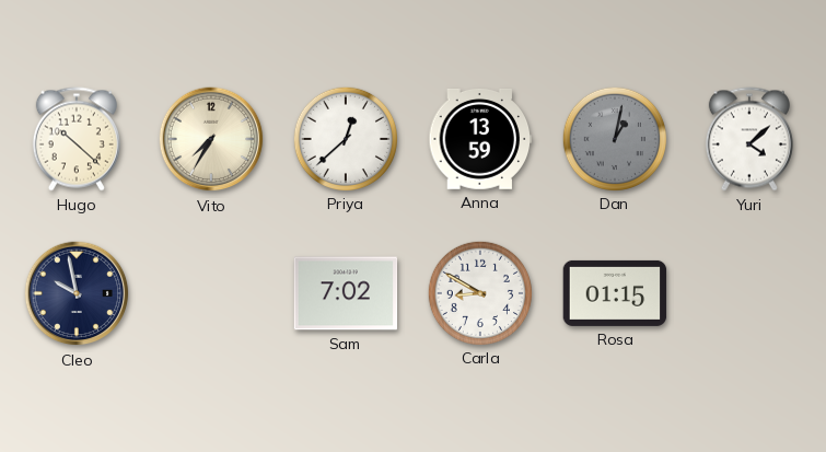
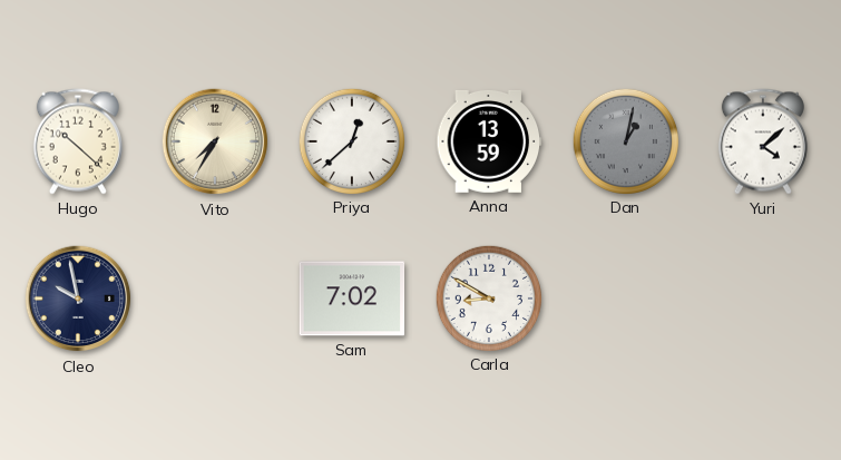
Rosa: 01:15 -> none (615, 293)
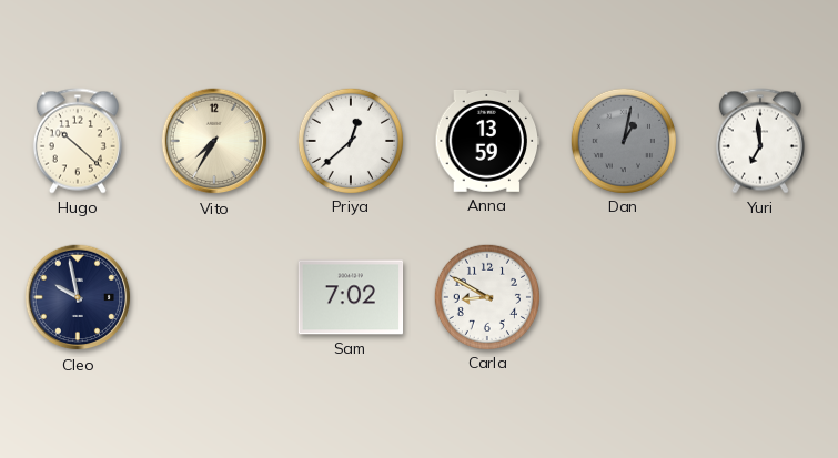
Yuri: 4:08 -> 6:59 (760, 141)
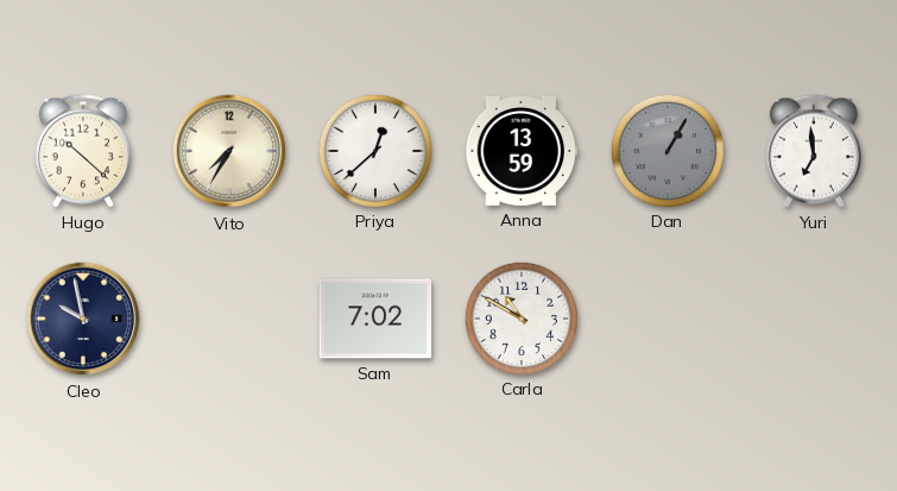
Dan: 1:02 -> 1:05 (667, 150)
Carla: 8:50 -> 10:50 (520, 317)
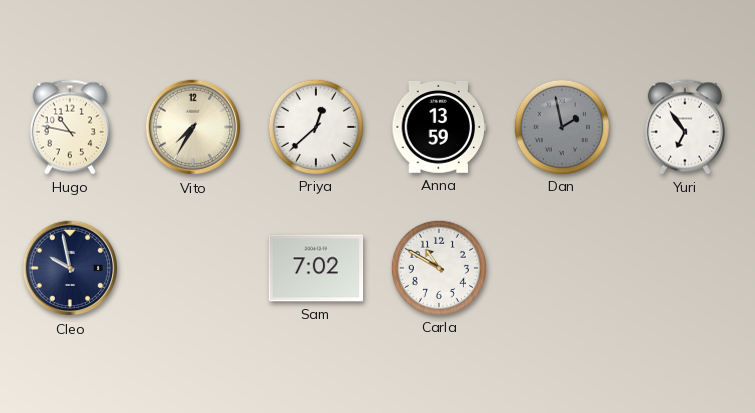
Hugo: 10:22 -> 10:47 (70, 127)
Dan: 1:05 -> 1:58 (561, 126)
Yuri: 6:59 -> 6:54 (685, 127)
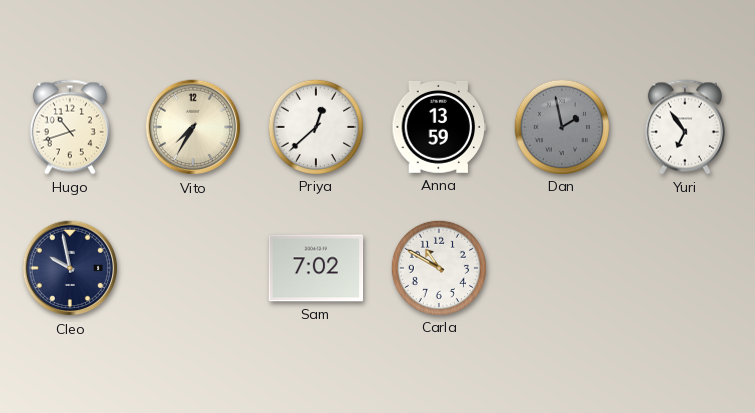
Hugo: 10:47 -> 10:42 (70, 127)
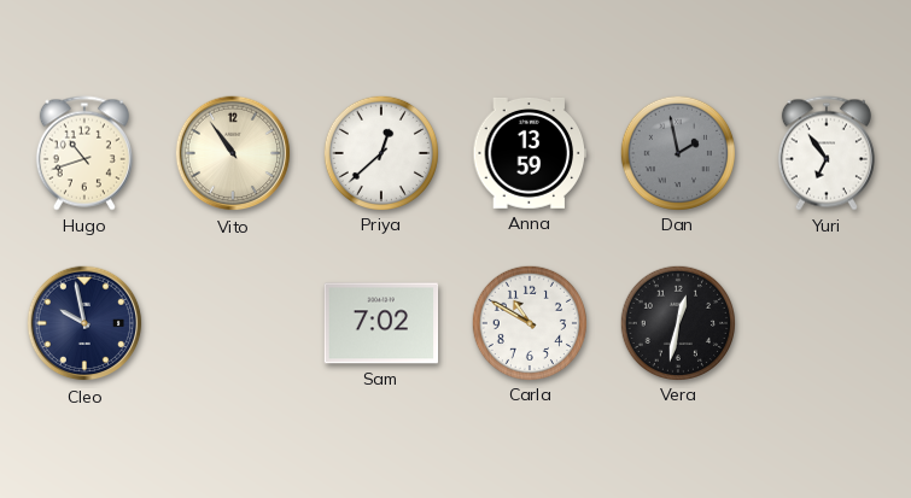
Vito: 7:35 -> 10:54 (233, 153)
Vera: none -> 12:32 (677, 322)
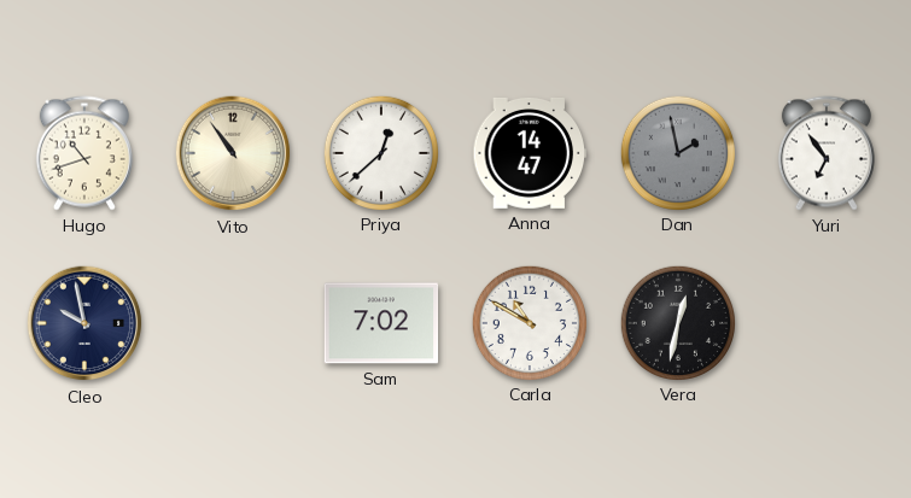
Anna: 13:59 -> 14:47 (530, 153)
